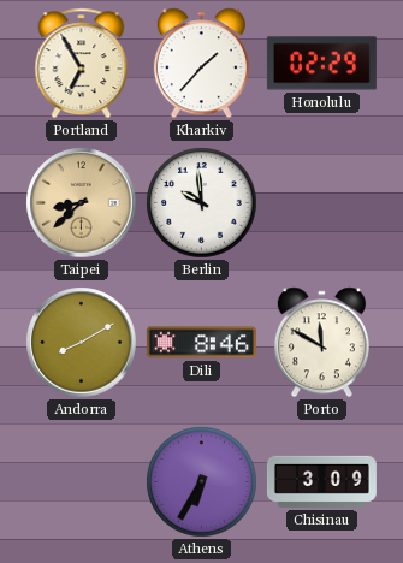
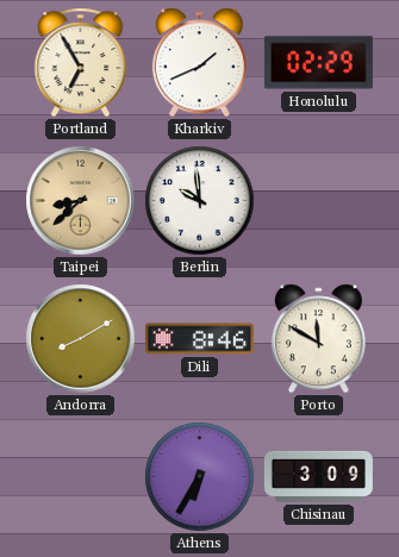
Kharkiv: 1:37 -> 1:41 (199, 63)
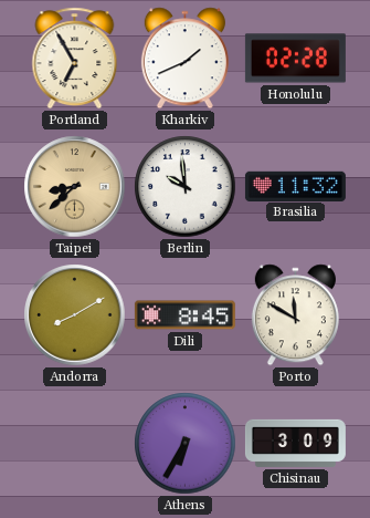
Honolulu: 02:29 -> 02:28 (295, 59)
Brasilia: none -> 11:32 (295, 186)
Dili: 8:46 -> 8:45 (184, 315)
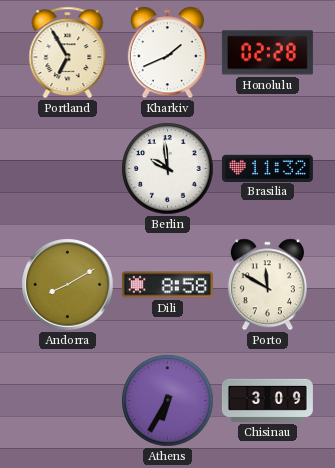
Taipei: 8:38 -> none (75, 187)
Dili: 8:45 -> 8:58 (167, 285)
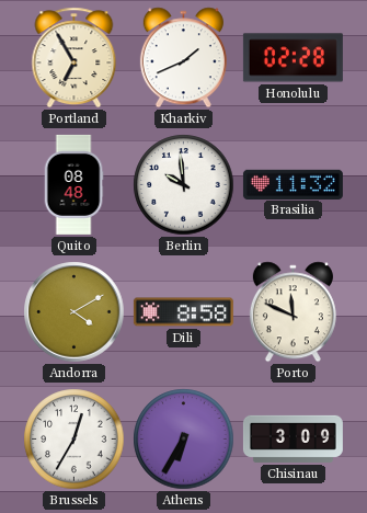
Quito: none -> 08:48 (73, 184)
Andorra: 8:10 -> 4:10 (74, 312)
Porto: 11:50 -> 11:49 (293, 312)
Brussels: none -> 12:35 (74, 440)
